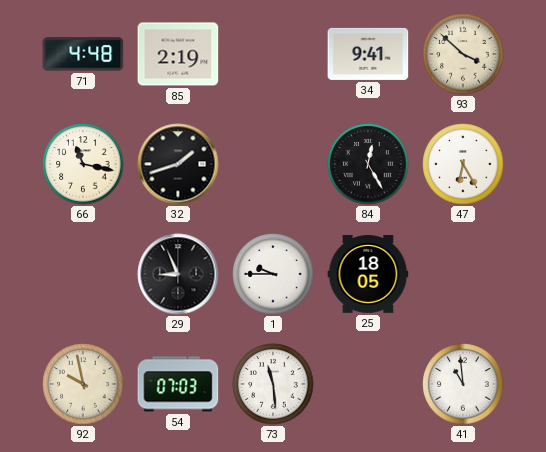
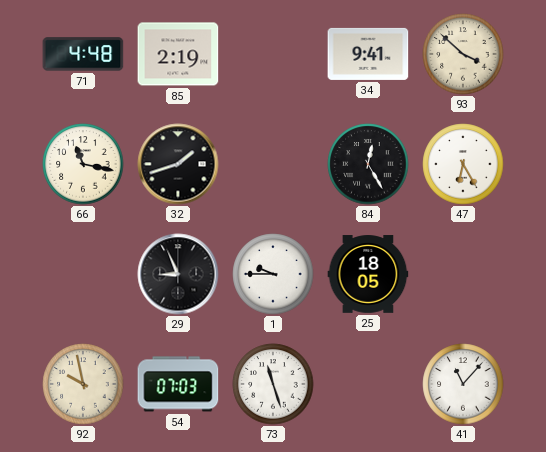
73: 11:29 -> 11:27 (273, 384)
41: 10:59 -> 11:07 (463, 384)
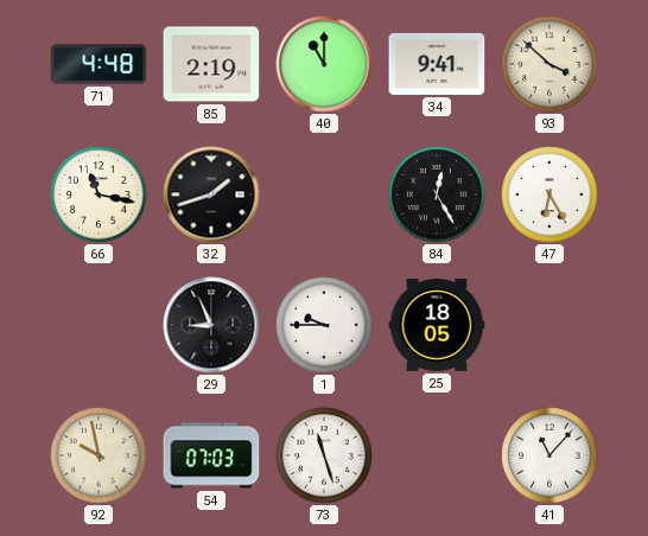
40: none -> 11:00 (324, 64)
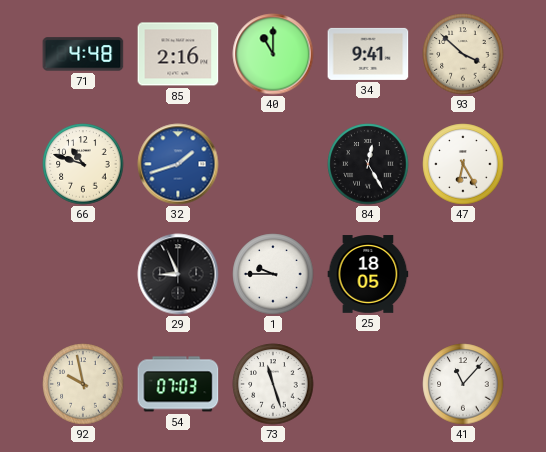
85: 2:19 -> 2:16 (178, 54)
66: 11:17 -> 10:48 (83, 164)
32 dial: black -> blue (178, 164)
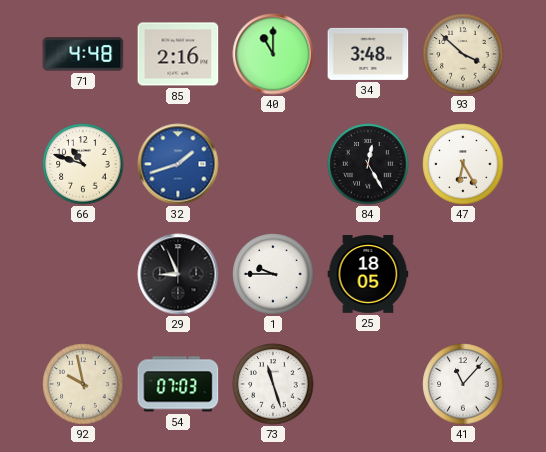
34: 9:41 -> 3:48 (368, 54)
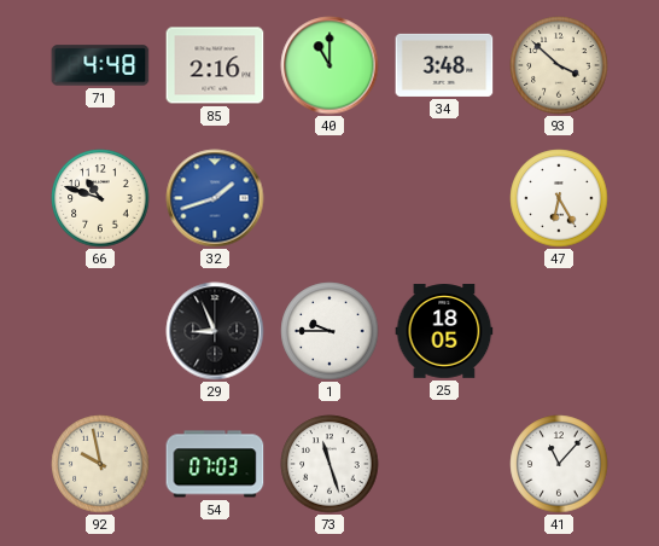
84: 12:25 -> none (368, 164)
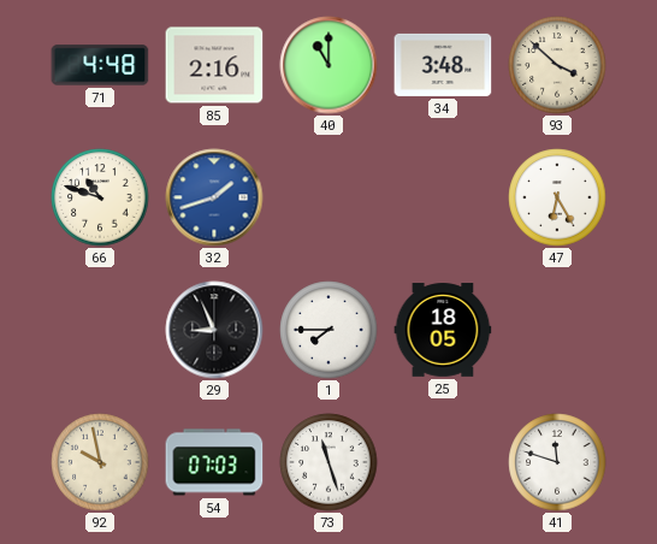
1: 9:45 -> 7:45 (328, 330)
41: 11:07 -> 11:48 (557, 462)
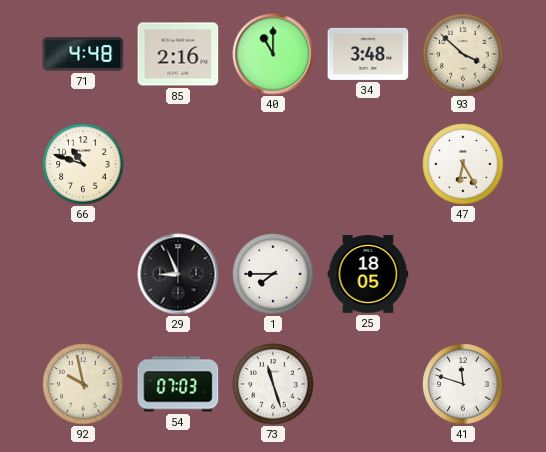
32: 1:42 -> none (214, 197)
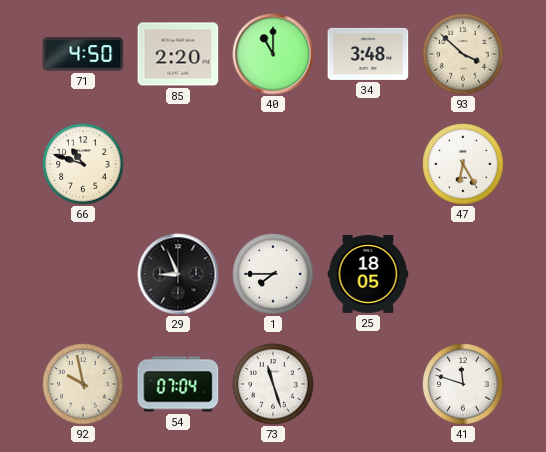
71: 4:48 -> 4:50 (83, 54)
85: 2:16 -> 2:20 (178, 54)
54: 07:03 -> 07:04 (178, 384)
